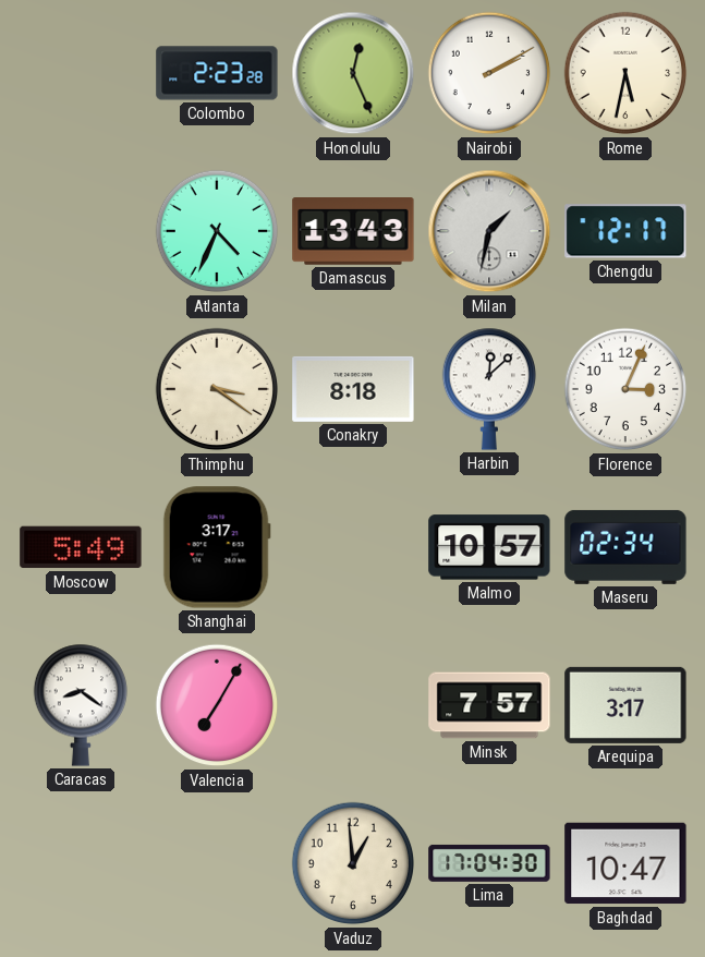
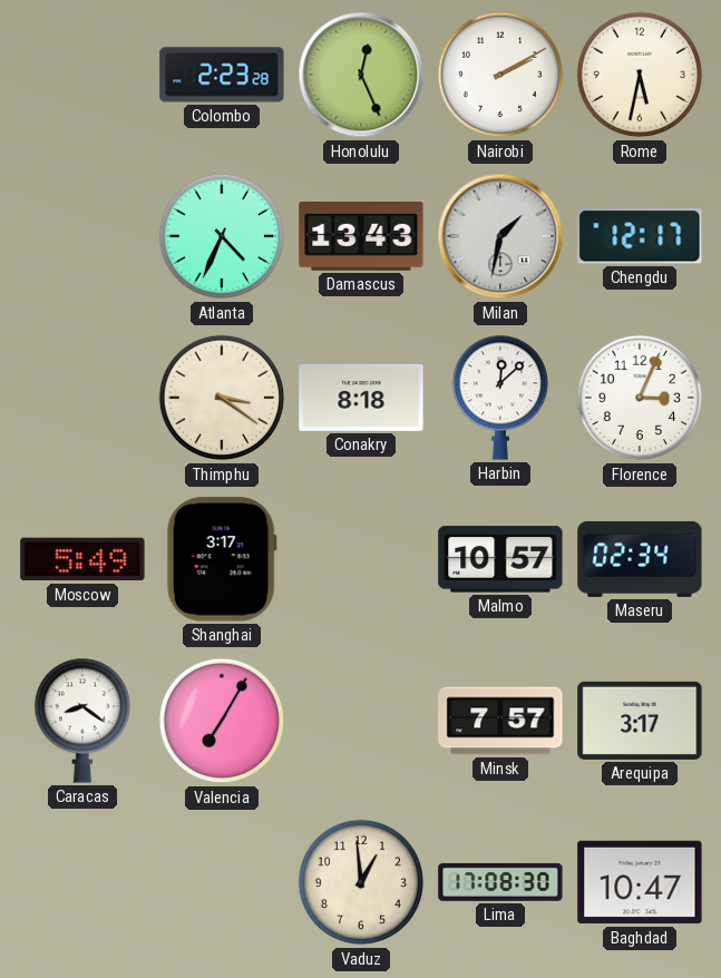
Lima: 17:04 -> 17:08 (500, 882)
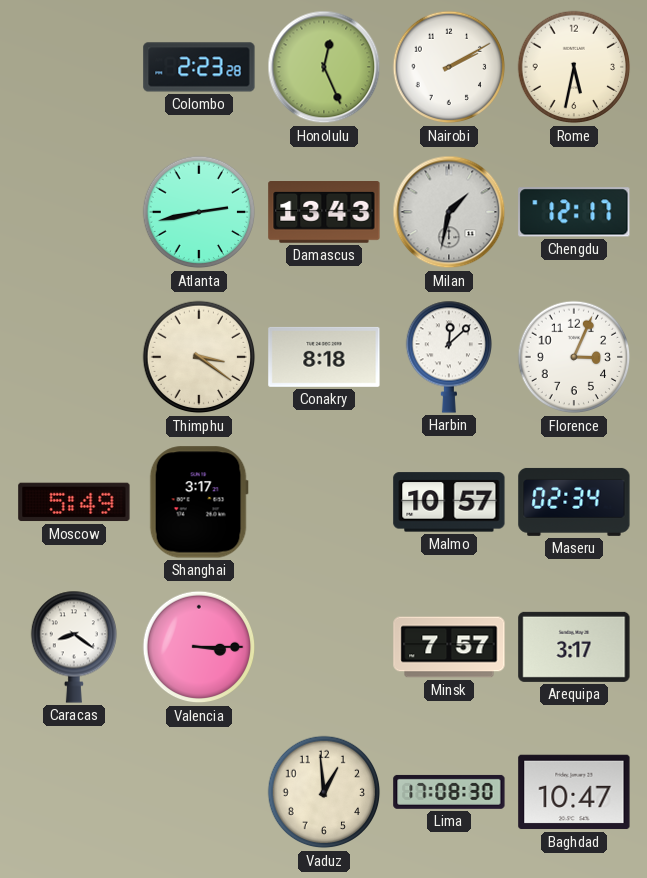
Atlanta: 4:34 -> 2:43 (199, 212)
Valencia: 7:05 -> 3:15 (199, 647)
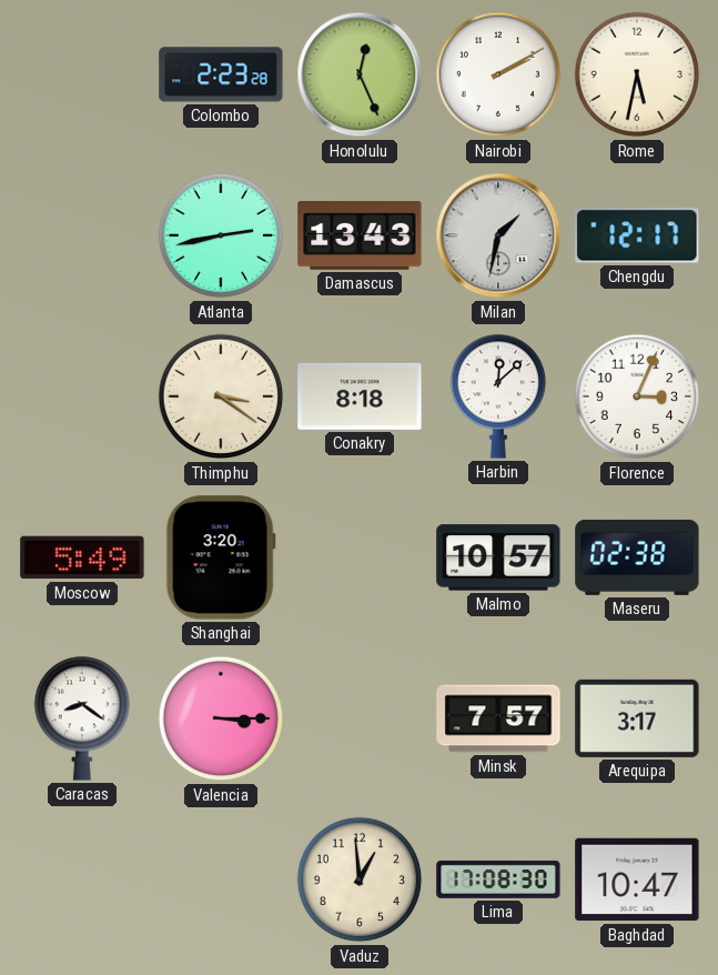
Shanghai: 3:17 -> 3:20 (221, 557)
Maseru: 02:34 -> 02:38 (637, 557)
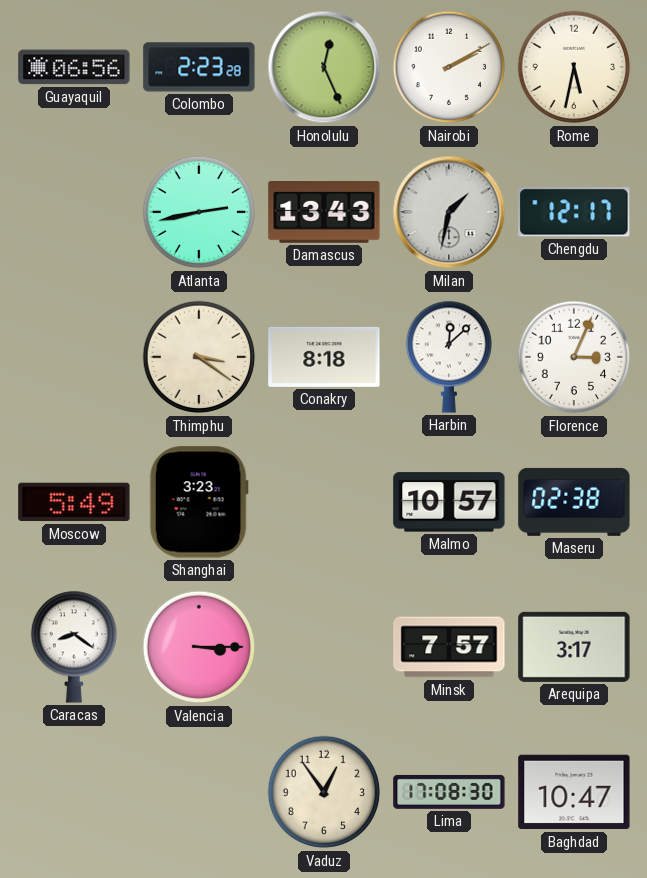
Guayaquil: none -> 06:56 (74, 67)
Shanghai: 3:20 -> 3:23 (199, 502)
Vaduz: 12:59 -> 12:54 (324, 792)
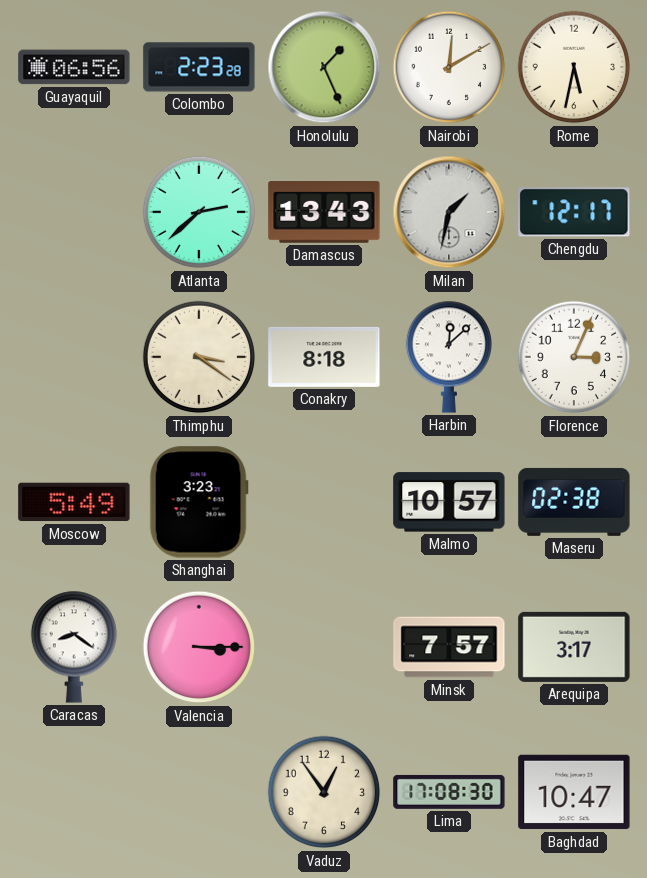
Honolulu: 12:26 -> 1:26 (324, 67)
Nairobi: 2:10 -> 12:10 (449, 67)
Atlanta: 2:43 -> 2:38 (199, 212)
